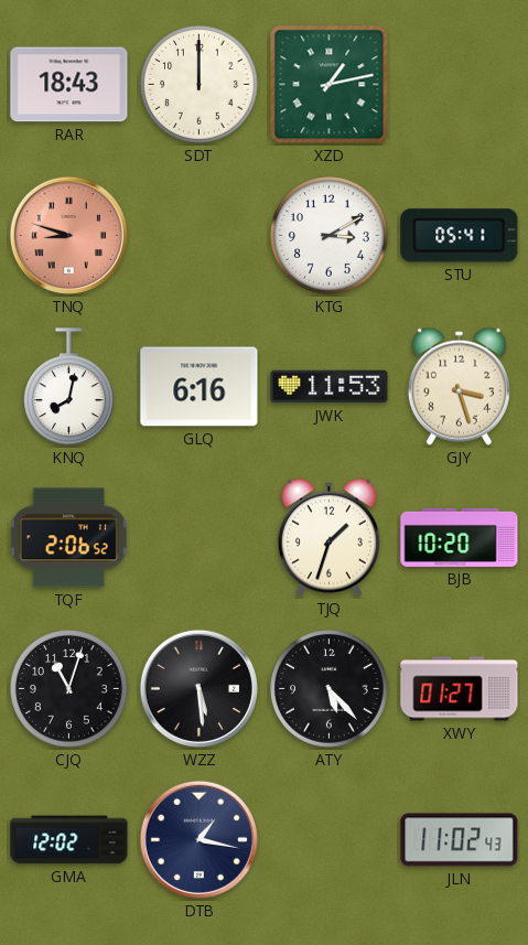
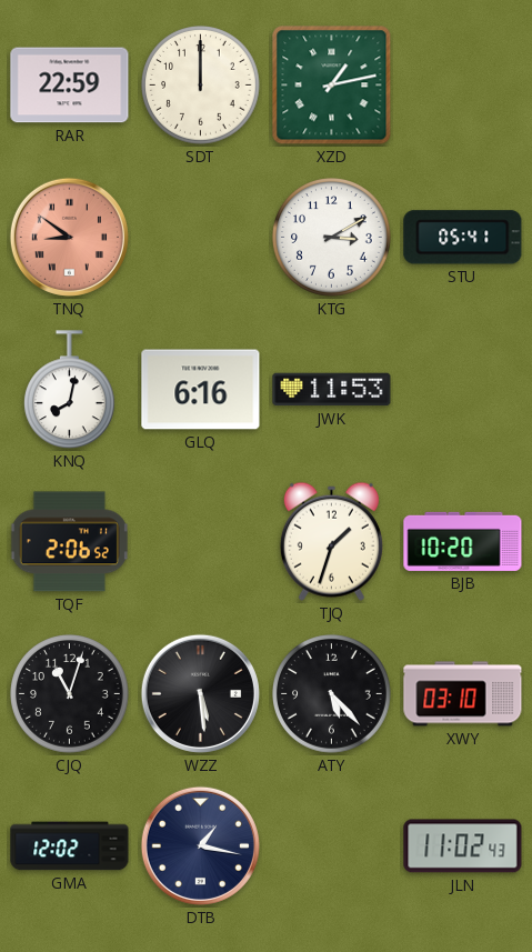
RAR: 18:43 -> 22:59 (70, 86)
TNQ: 8:48 -> 8:51 (69, 237)
GJY: 3:27 -> none (459, 386)
XWY: 01:27 -> 03:10 (463, 694)
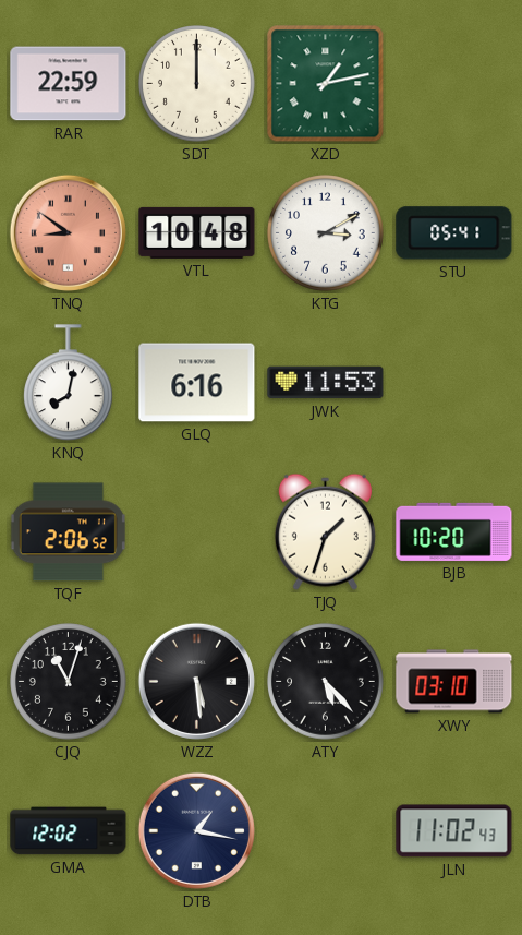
VTL: none -> 10:48 (197, 232)
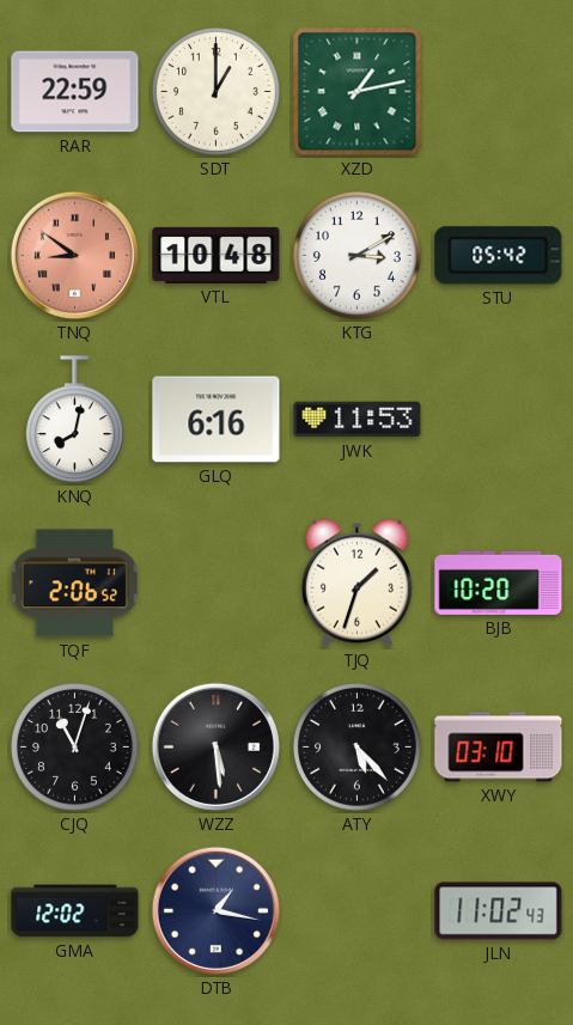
SDT: 12:00 -> 1:00 (217, 92)
STU: 05:41 -> 05:42 (499, 256)
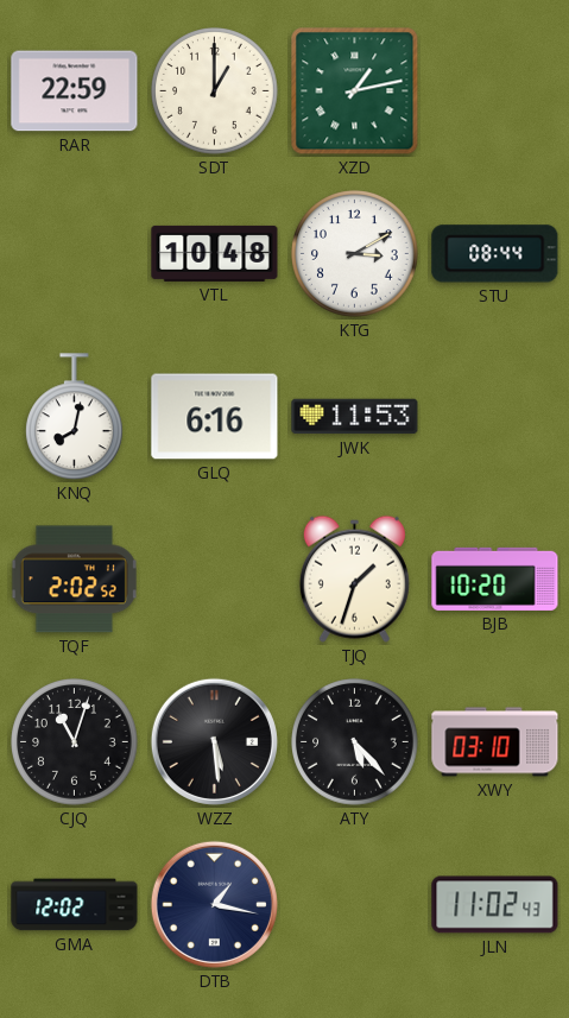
TNQ: 8:51 -> none (74, 255)
STU: 05:42 -> 08:44 (495, 254)
TQF: 2:06 -> 2:02 (74, 580)
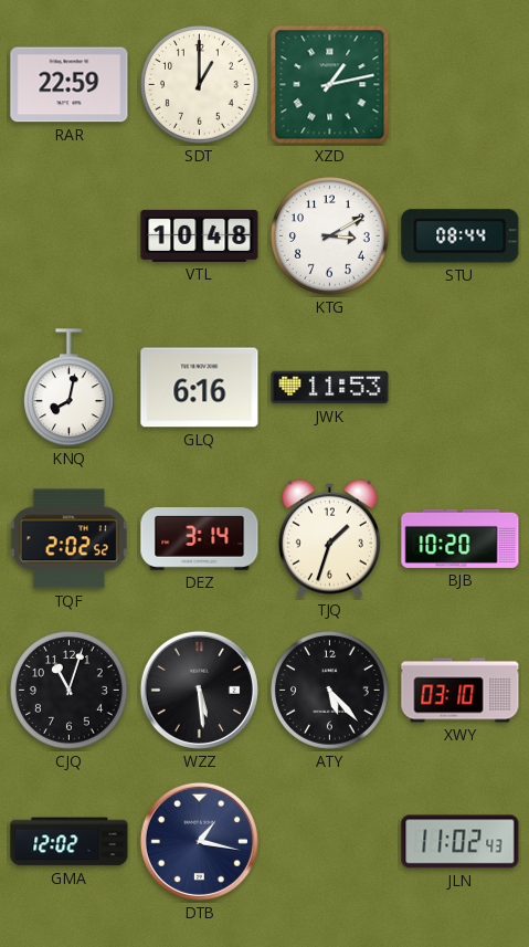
DEZ: none -> 3:14 (200, 539)
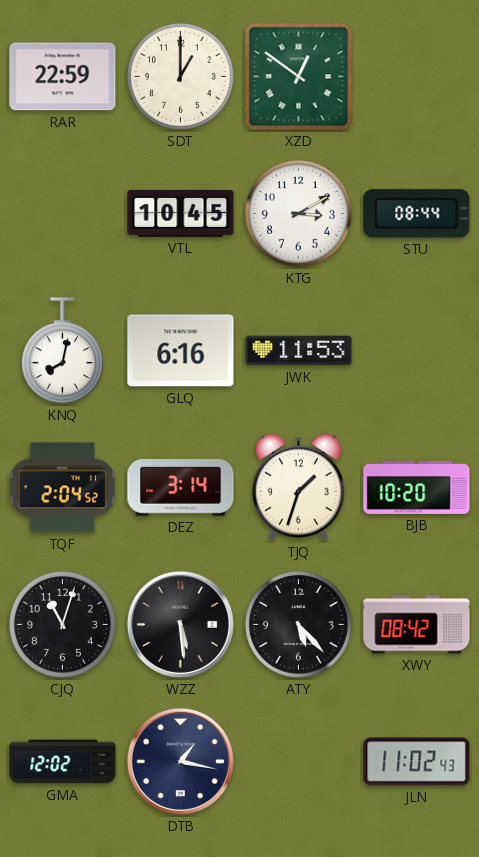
XZD: 1:13 -> 12:51 (299, 77)
VTL: 10:48 -> 10:45 (181, 213)
TQF: 2:02 -> 2:04 (62, 488)
XWY: 03:10 -> 08:42 (417, 625)
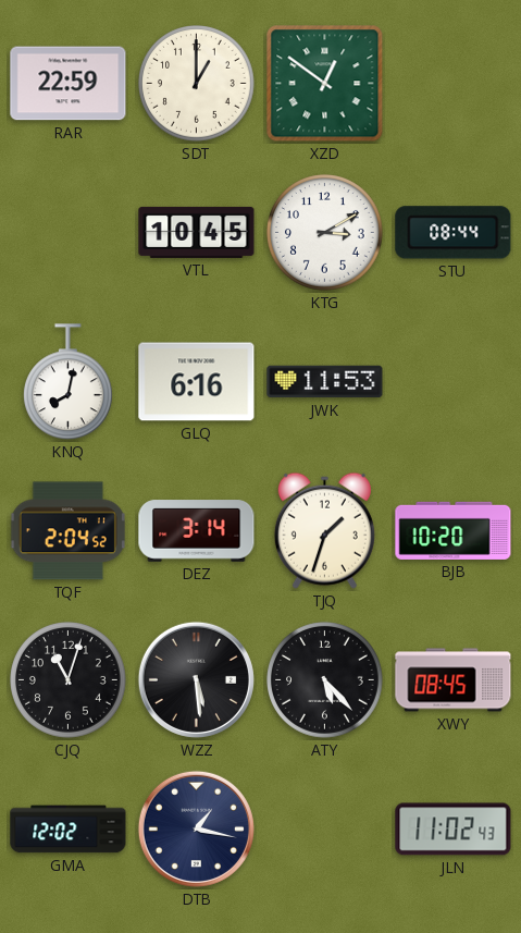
XWY: 08:42 -> 08:45 (454, 680)
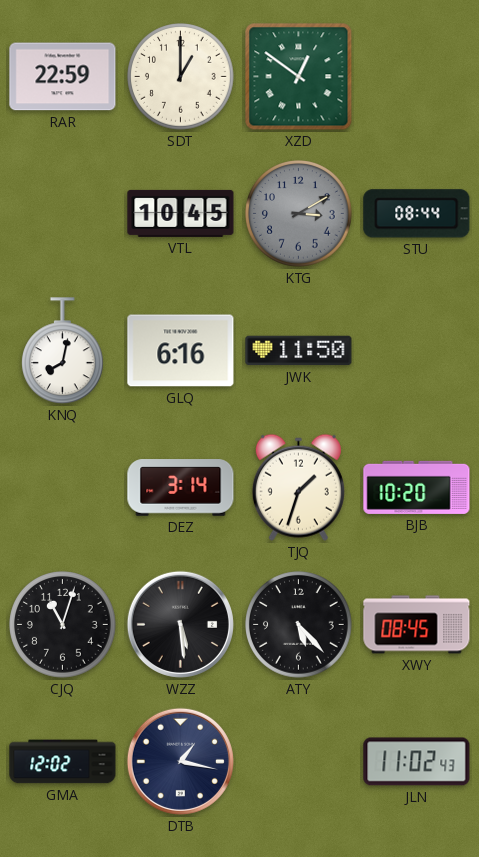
KTG dial: white -> grey (299, 214)
JWK: 11:53 -> 11:50 (299, 351)
TQF: 2:04 -> none (67, 531)
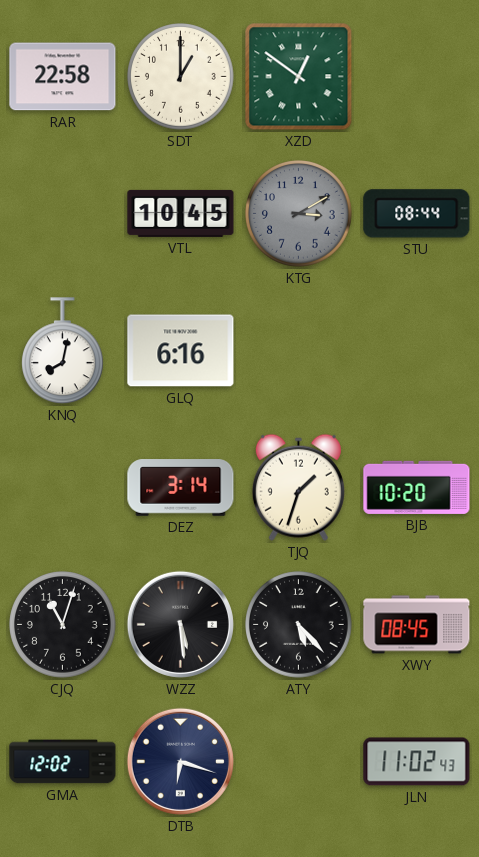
RAR: 22:59 -> 22:58 (63, 77)
JWK: 11:50 -> none (299, 351)
DTB: 1:17 -> 6:18 (180, 761)
